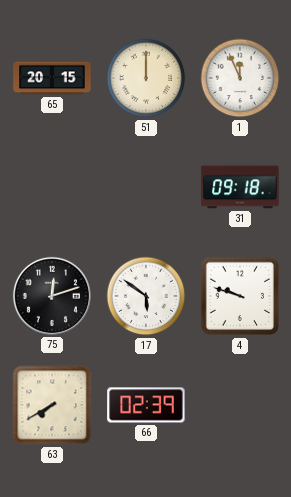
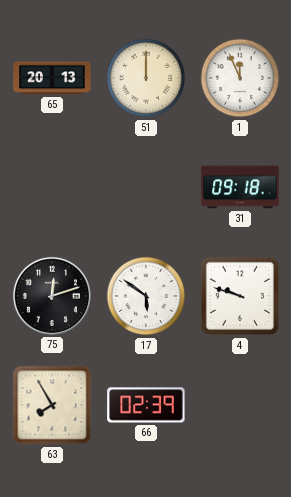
65: 20:15 -> 20:13 (52, 78)
63: 7:40 -> 7:55 (52, 405)
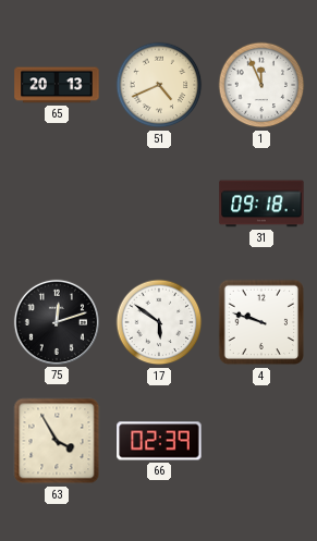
51: 12:00 -> 4:41 (159, 85)
63: 7:55 -> 3:55 (57, 441)
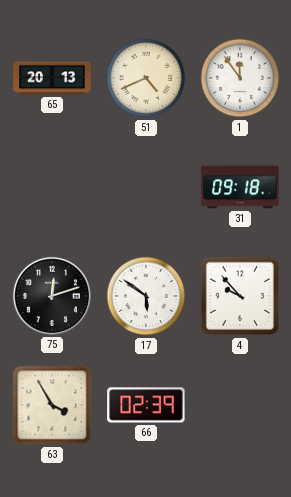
1: 11:56 -> 11:54 (240, 78)
4: 9:48 -> 9:53 (240, 296)
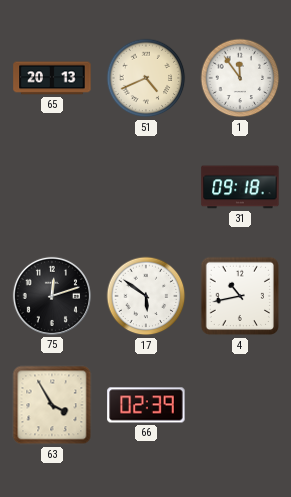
4: 9:53 -> 10:43 (240, 296)
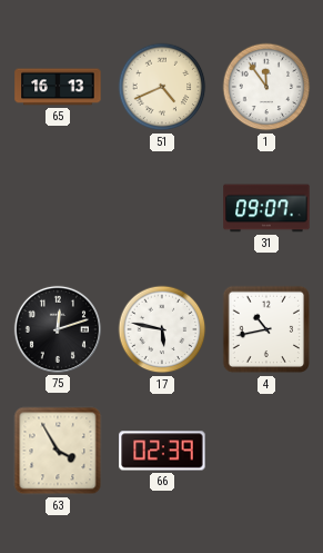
65: 20:13 -> 16:13 (58, 87)
31: 09:18 -> 09:07 (266, 208)
17: 5:51 -> 5:47 (162, 329)
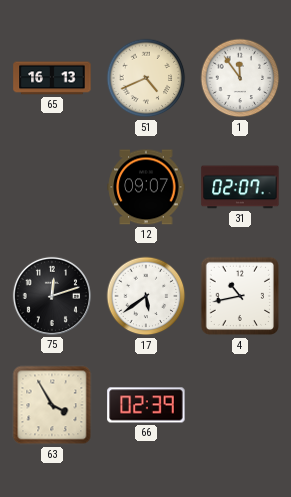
12: none -> 09:07 (146, 187)
31: 09:07 -> 02:07 (240, 187)
17: 5:47 -> 5:39 (146, 296)
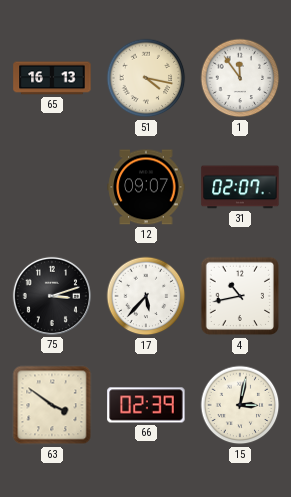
51: 4:41 -> 4:17 (146, 78)
75: 12:12 -> 3:12 (52, 296)
17: 5:39 -> 5:37 (146, 296)
63: 3:55 -> 3:51 (52, 405)
15: none -> 3:02 (240, 405)
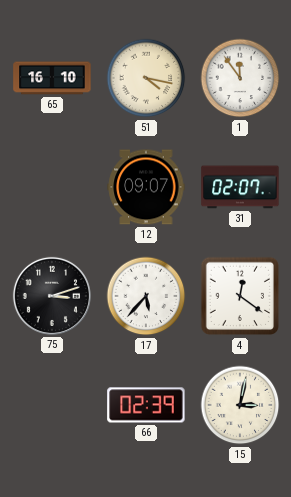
65: 16:13 -> 16:10 (52, 78)
4: 10:43 -> 12:21 (240, 296)
63: 3:51 -> none (52, 405)
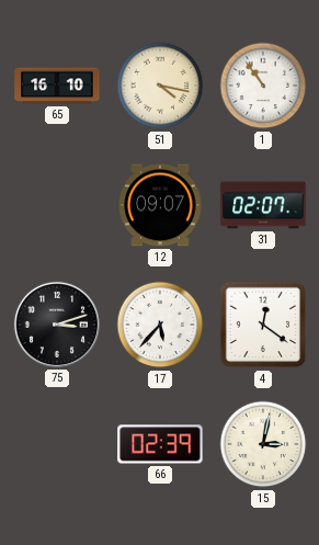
1: 11:54 -> 10:54 (263, 86)
